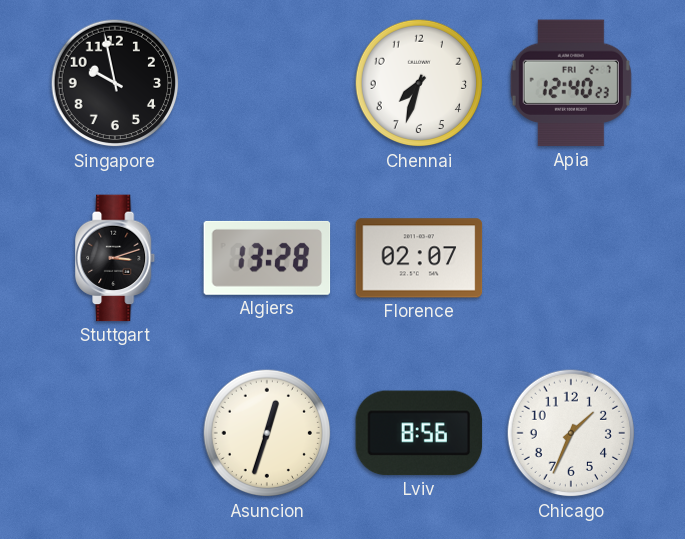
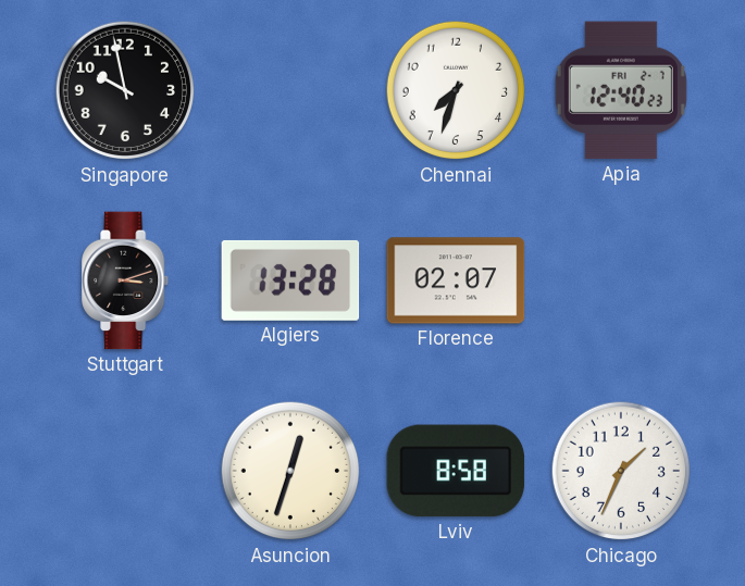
Lviv: 8:56 -> 8:58 (456, 471)
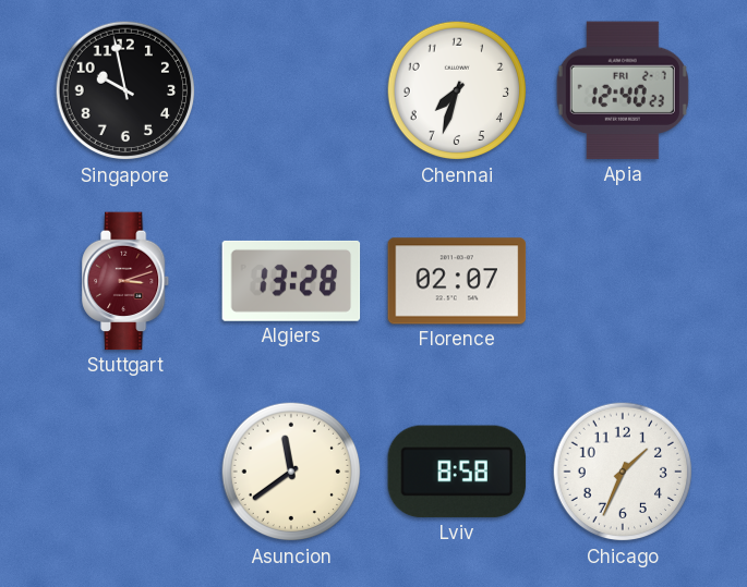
Stuttgart dial: black -> burgundy (126, 281)
Asuncion: 12:33 -> 11:39 (291, 472)
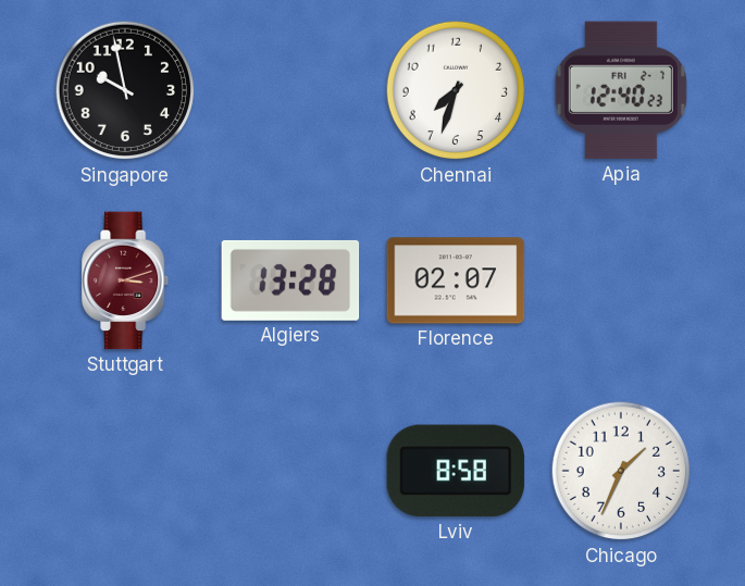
Asuncion: 11:39 -> none (291, 472)
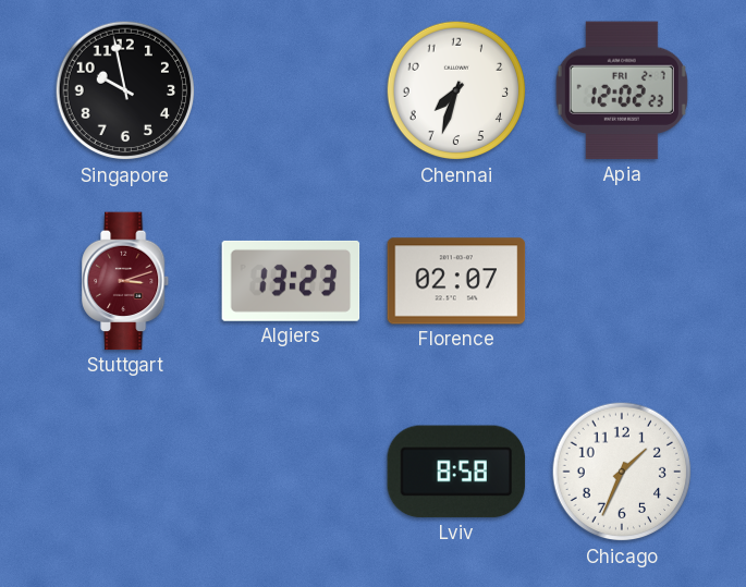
Apia: 12:40 -> 12:02 (622, 90)
Algiers: 13:28 -> 13:23 (291, 281)
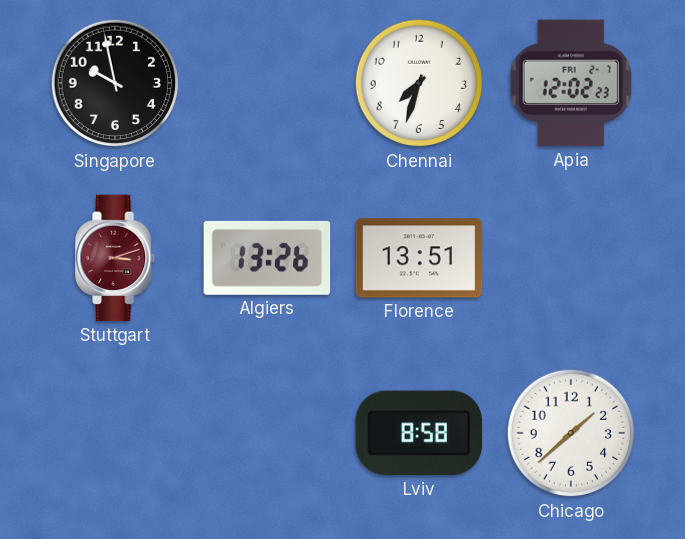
Algiers: 13:23 -> 13:26 (267, 258)
Florence: 02:07 -> 13:51 (419, 258)
Chicago: 1:34 -> 1:38 (571, 433)
